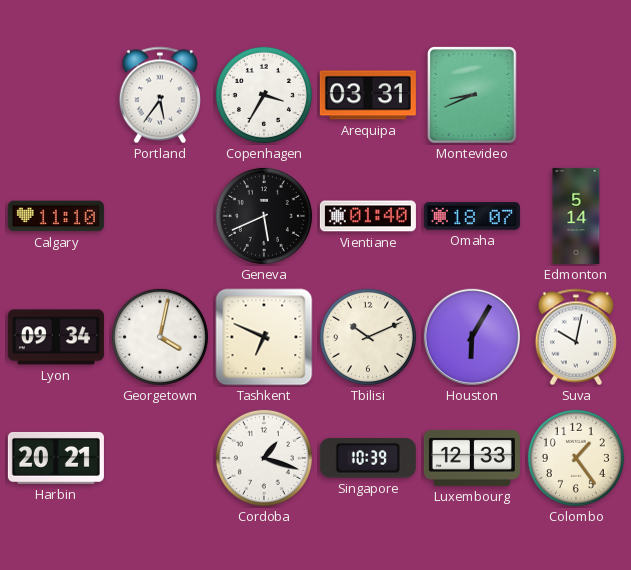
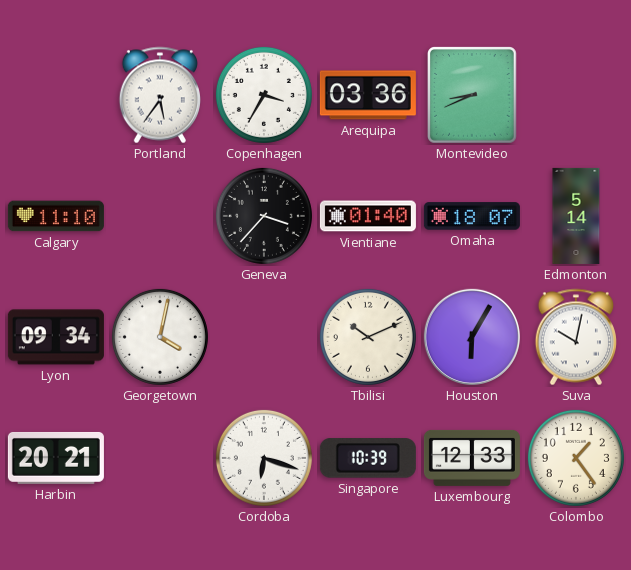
Arequipa: 03:31 -> 03:36 (368, 95)
Geneva: 5:41 -> 3:37 (264, 216)
Tashkent: 6:49 -> none (264, 337)
Cordoba: 1:18 -> 6:18 (264, 458)
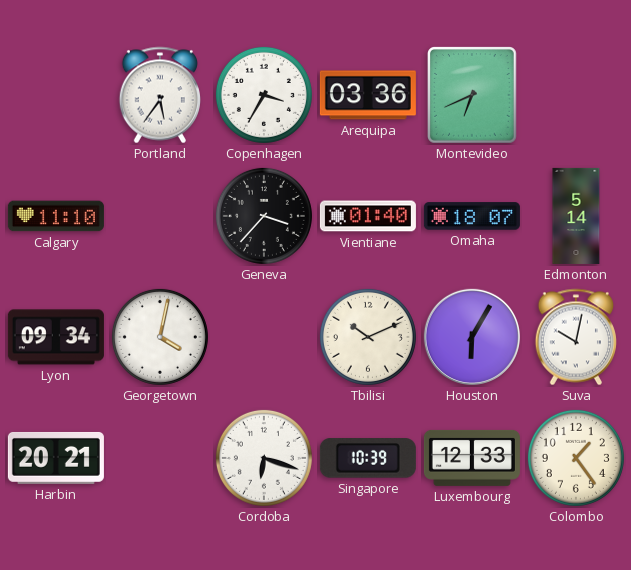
Montevideo: 8:41 -> 6:41 (473, 96)
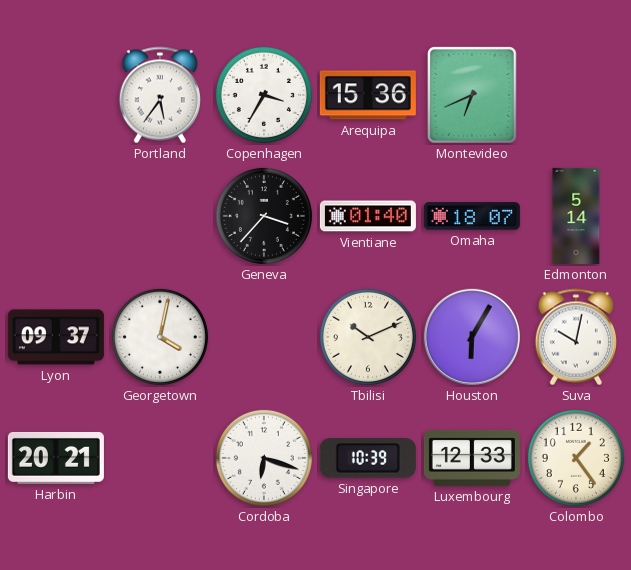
Arequipa: 03:36 -> 15:36 (368, 95)
Calgary: 11:10 -> none (56, 216)
Lyon: 09:34 -> 09:37 (56, 337)
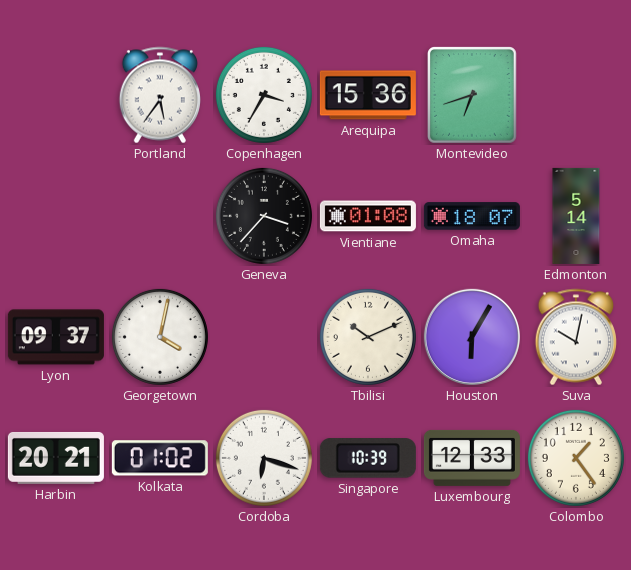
Montevideo: 6:41 -> 6:42 (473, 96)
Vientiane: 01:40 -> 01:08 (368, 216)
Kolkata: none -> 01:02 (160, 458)
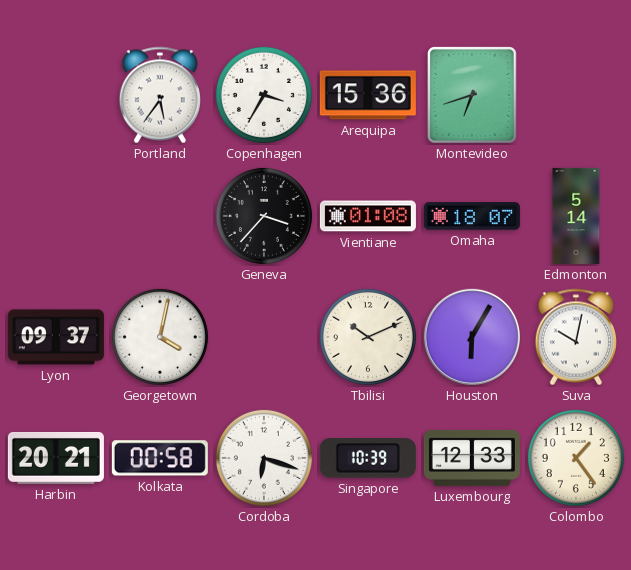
Kolkata: 01:02 -> 00:58 (160, 458)
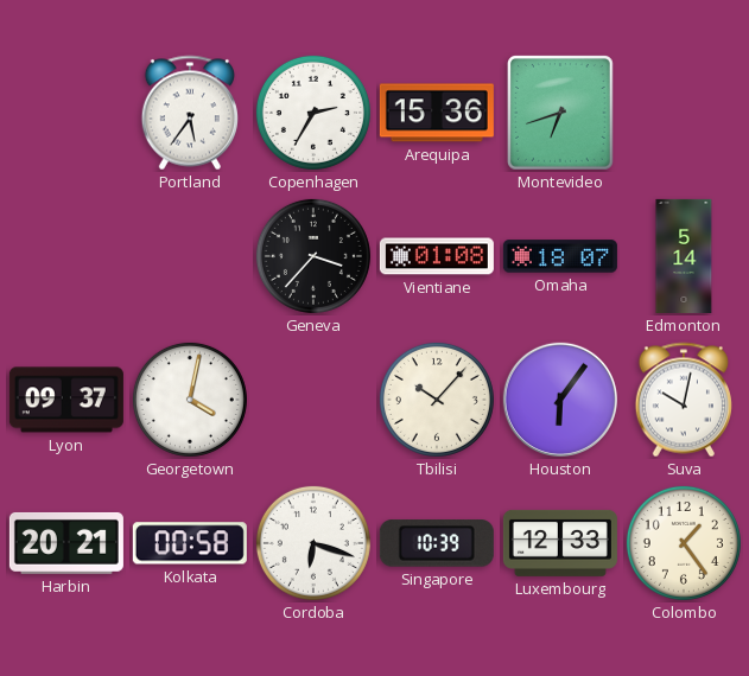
Copenhagen: 3:35 -> 2:35 (313, 113)
Tbilisi: 10:11 -> 10:07 (437, 400)
Houston: 6:05 -> 6:06 (560, 400)
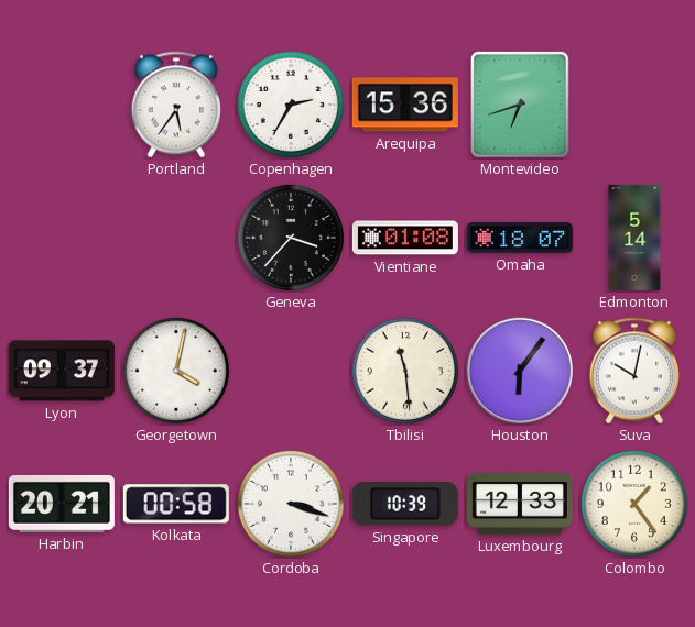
Tbilisi: 10:07 -> 11:29 (405, 371)
Cordoba: 6:18 -> 3:18 (291, 504)
